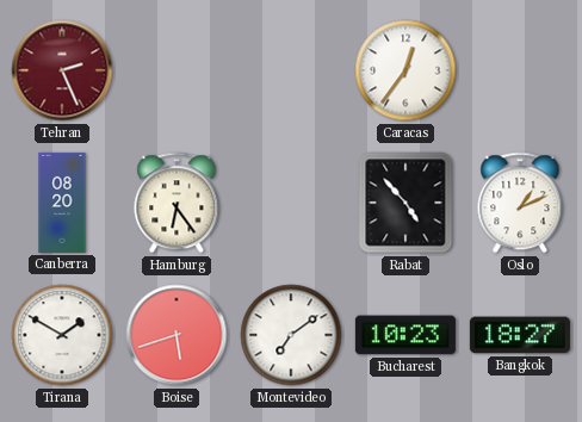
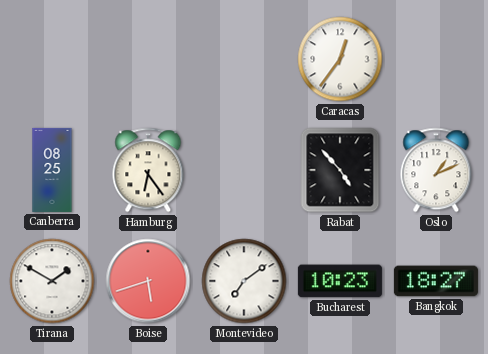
Tehran: 2:26 -> none (62, 70)
Canberra: 08:20 -> 08:25 (52, 170)
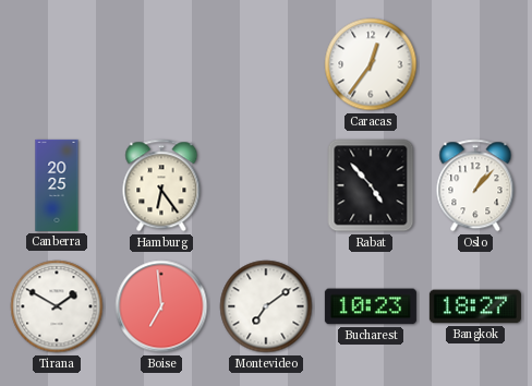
Canberra: 08:25 -> 20:25 (57, 185)
Oslo: 1:11 -> 1:07 (475, 185)
Boise: 5:42 -> 6:59 (161, 306)
